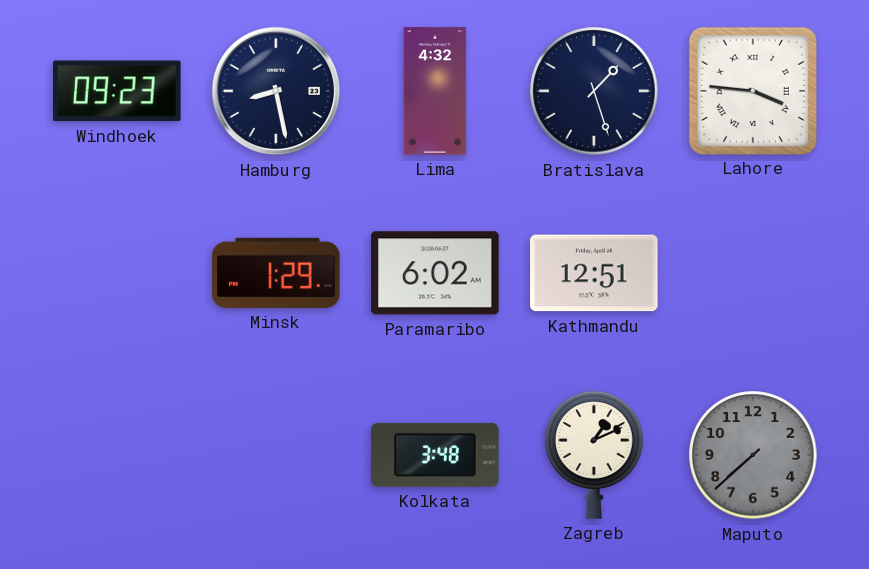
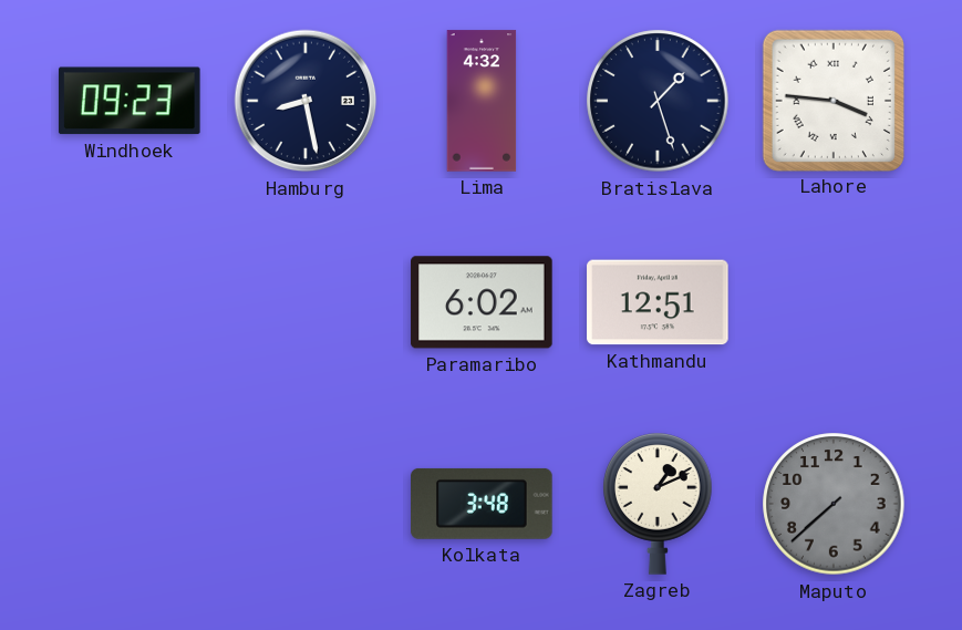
Minsk: 1:29 -> none (276, 273)
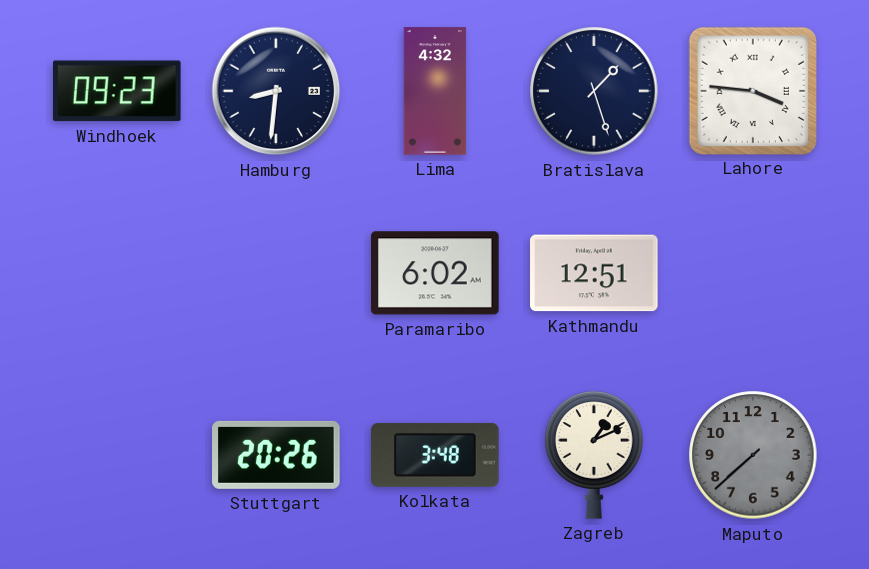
Hamburg: 8:28 -> 8:31 (276, 91)
Stuttgart: none -> 20:26 (276, 455)
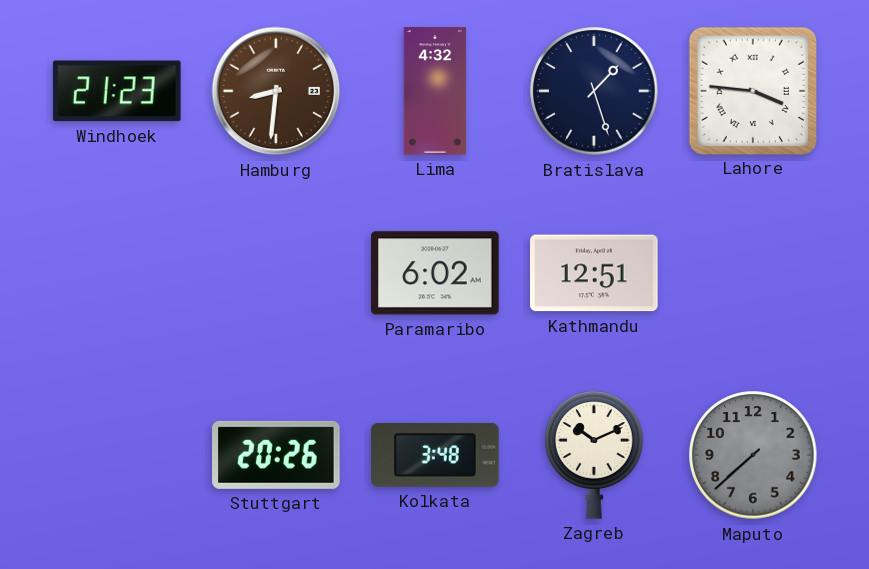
Windhoek: 09:23 -> 21:23 (117, 91)
Hamburg dial: navy -> brown (276, 91)
Zagreb: 1:11 -> 10:11 (594, 455)
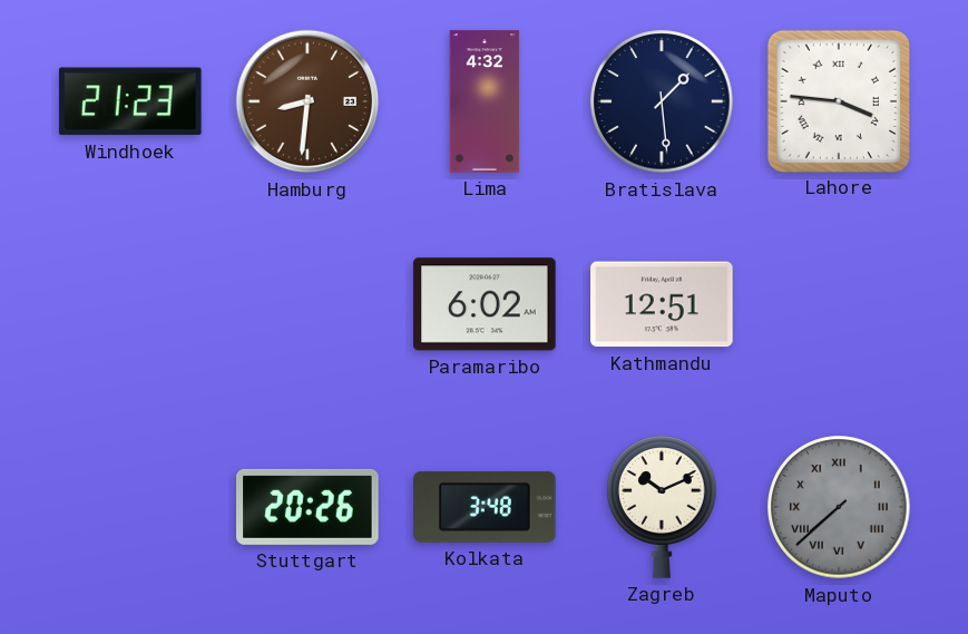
Bratislava: 1:27 -> 1:29 (662, 101)
Maputo numerals: Arabic -> Roman (839, 507)
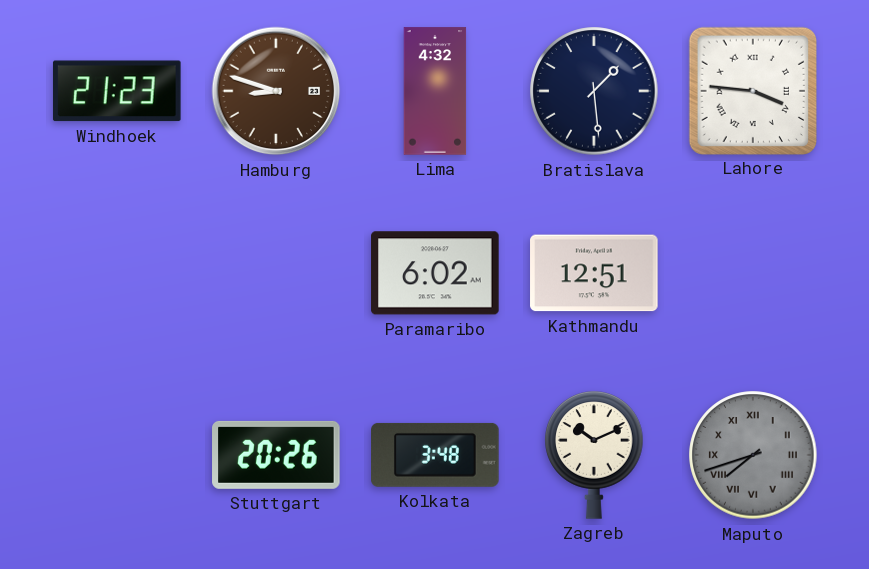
Hamburg: 8:31 -> 8:48 (276, 91)
Maputo: 7:38 -> 7:42 (753, 455)
